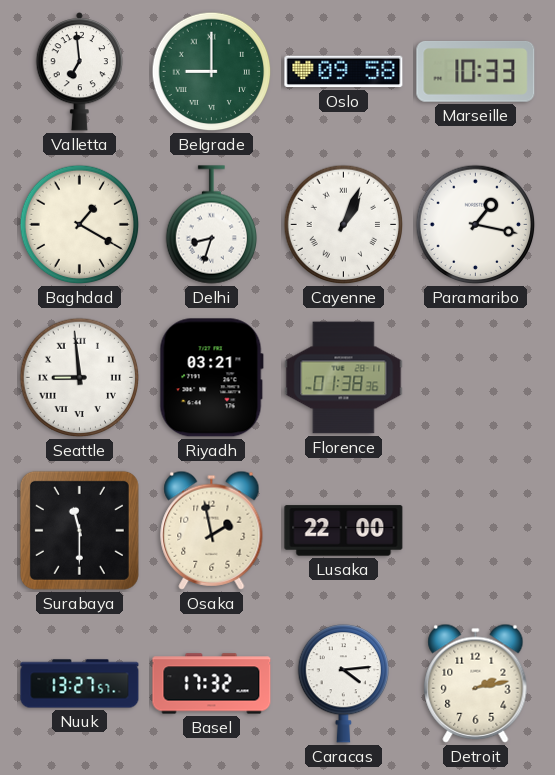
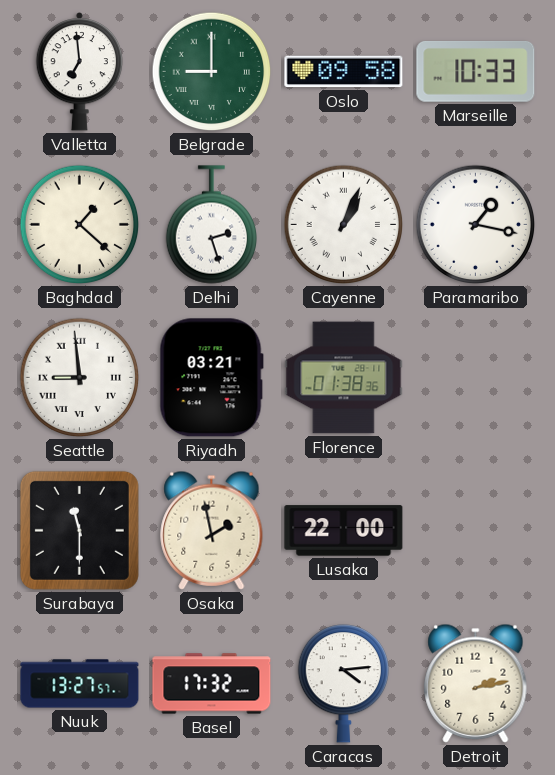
Baghdad: 1:20 -> 1:22 (80, 225)
Delhi: 8:33 -> 2:27 (211, 225)
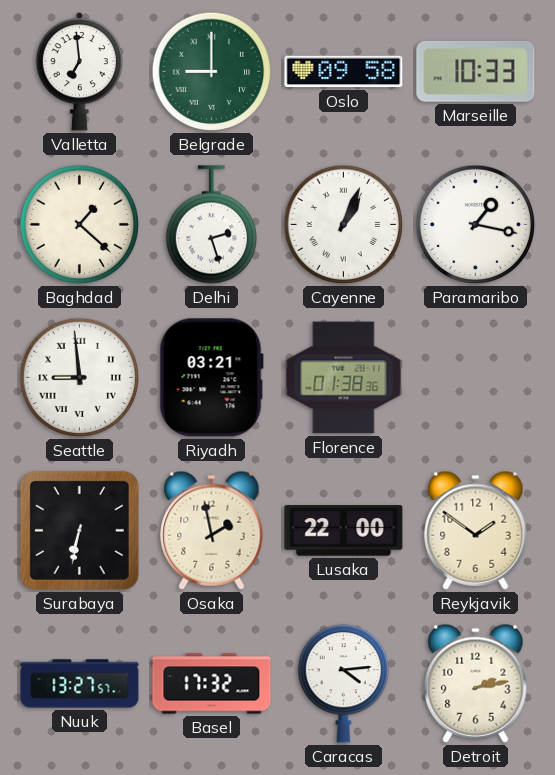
Surabaya: 11:30 -> 6:32 (79, 530)
Reykjavik: none -> 1:51 (476, 530)
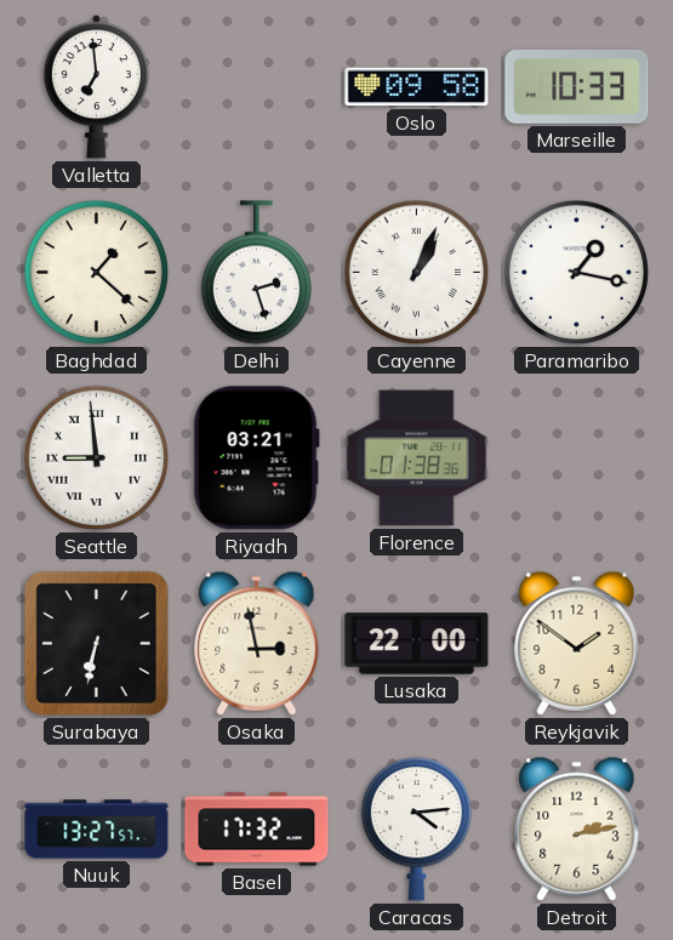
Belgrade: 9:00 -> none (212, 72)
Osaka: 1:58 -> 2:58 (257, 643)
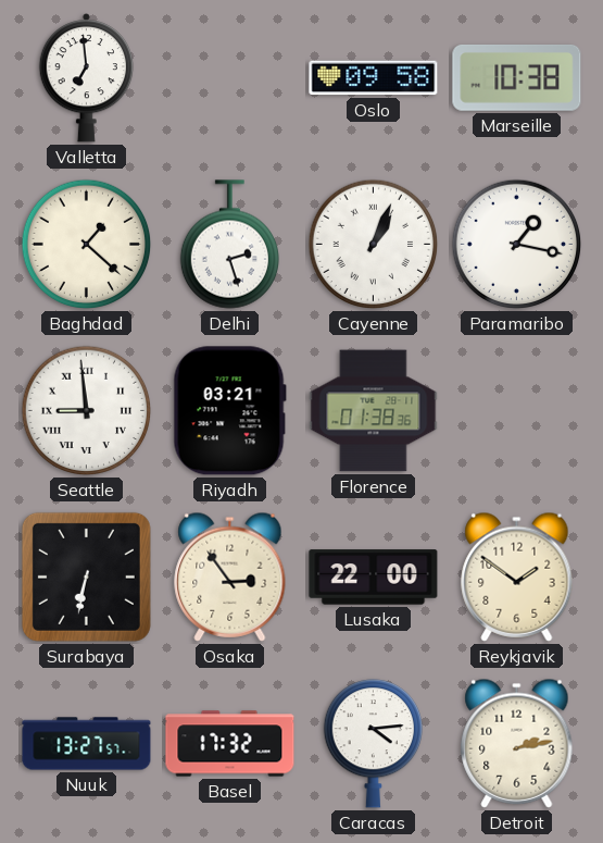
Marseille: 10:33 -> 10:38 (517, 77)
Osaka: 2:58 -> 2:54 (230, 577)
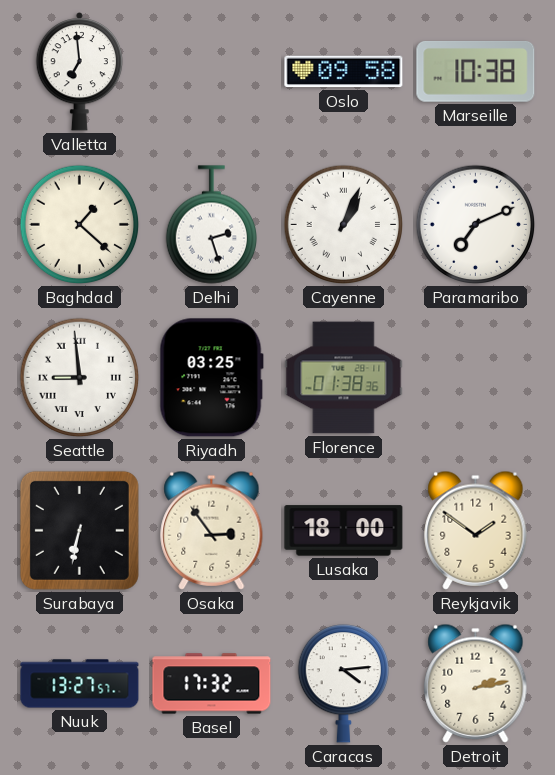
Paramaribo: 1:17 -> 7:11 (476, 225)
Riyadh: 03:21 -> 03:25 (211, 378)
Lusaka: 22:00 -> 18:00 (344, 531)
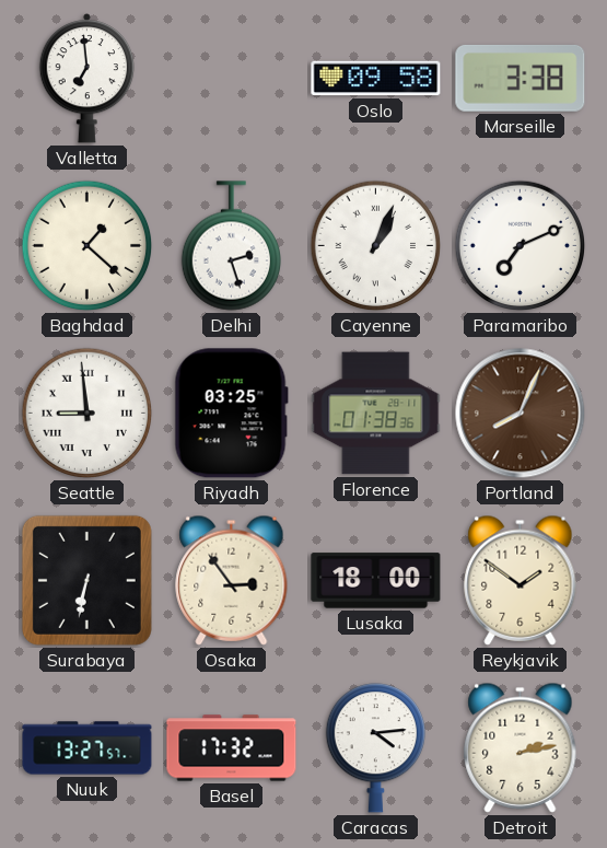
Marseille: 10:38 -> 3:38 (521, 78)
Portland: none -> 8:04 (521, 414)
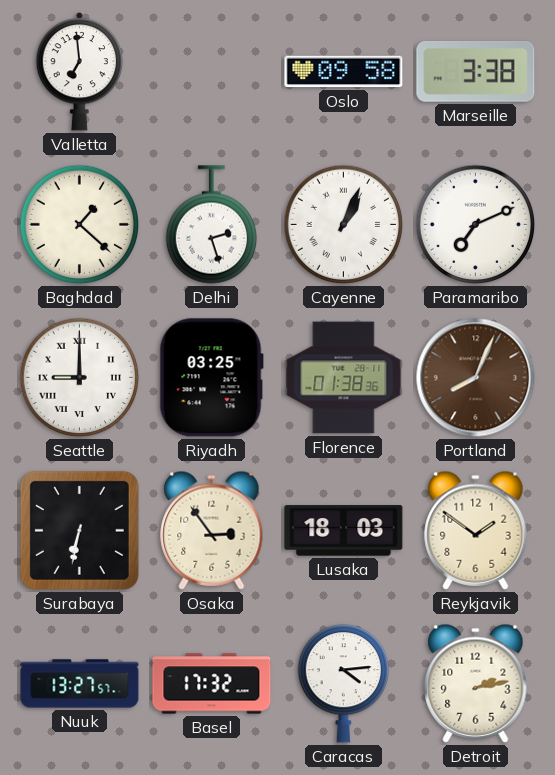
Seattle: 8:59 -> 9:00 (80, 378)
Lusaka: 18:00 -> 18:03 (344, 531)
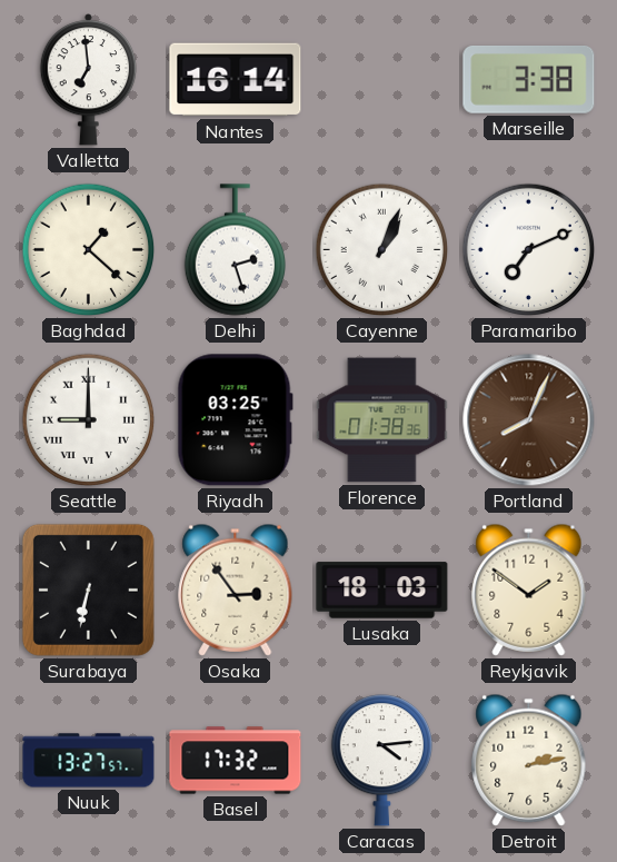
Nantes: none -> 16:14 (236, 80)
Oslo: 09:58 -> none (344, 72)
